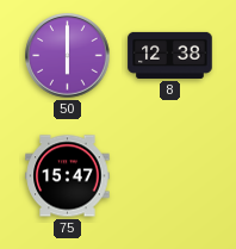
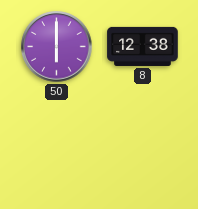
75: 15:47 -> none (68, 176)
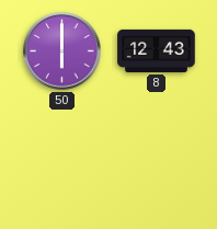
8: 12:38 -> 12:43 (157, 50)
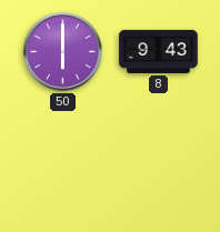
8: 12:43 -> 9:43 (159, 51)
